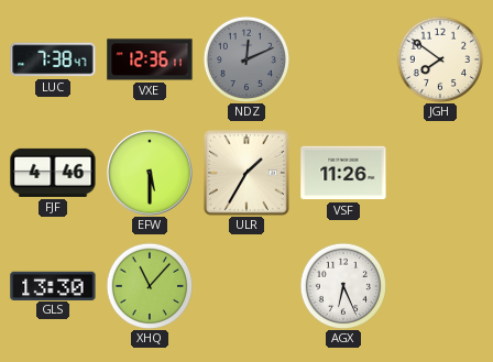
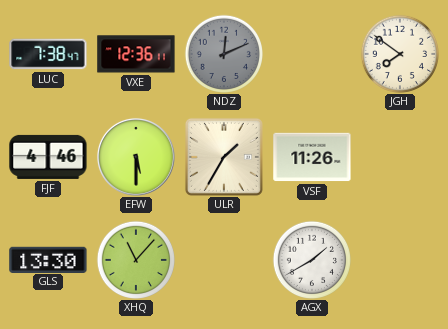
AGX: 6:26 -> 1:40 (311, 259)
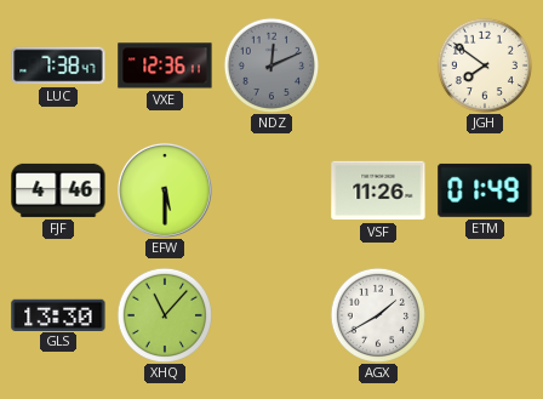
ULR: 1:35 -> none (224, 157)
ETM: none -> 01:49 (485, 190)
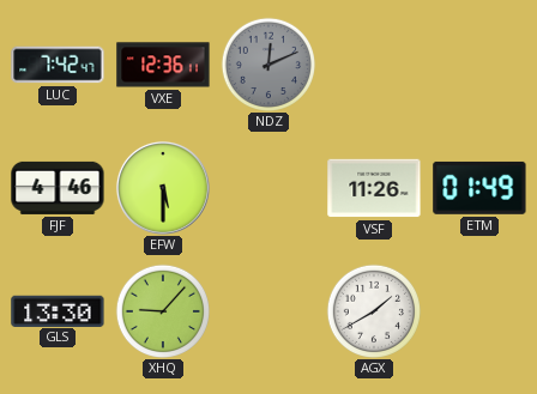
LUC: 7:38 -> 7:42 (58, 65)
JGH: 7:51 -> none (484, 64)
XHQ: 11:07 -> 9:07 (162, 310)
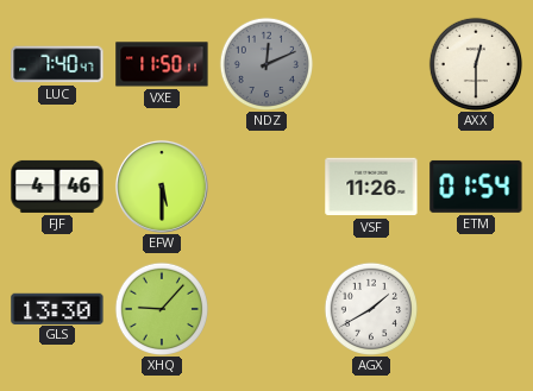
LUC: 7:42 -> 7:40 (57, 64)
VXE: 12:36 -> 11:50 (162, 64)
AXX: none -> 12:30 (475, 63)
ETM: 01:49 -> 01:54 (476, 187)
